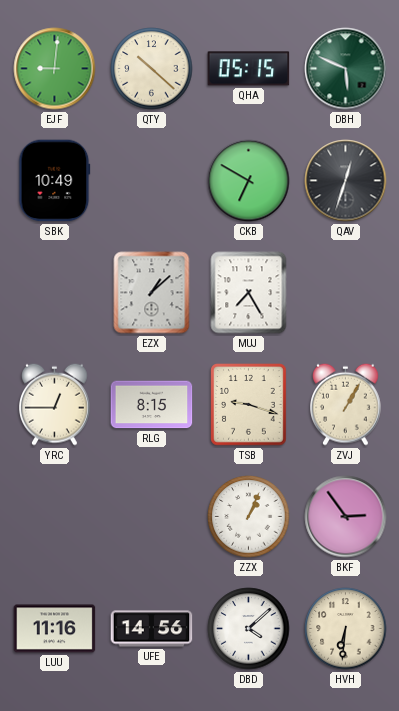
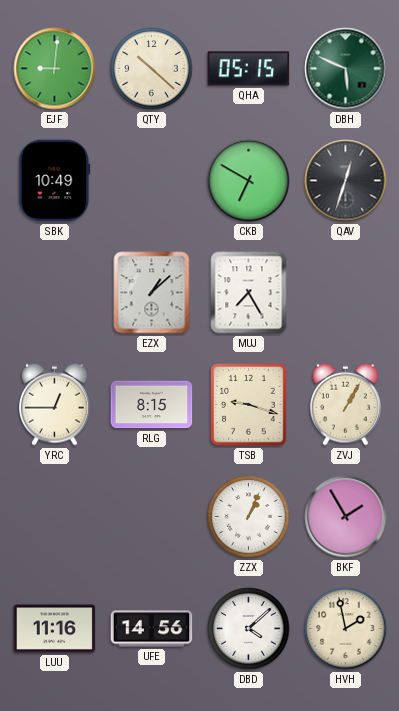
BKF: 2:54 -> 1:55 (346, 517)
HVH: 6:31 -> 1:58 (346, 629)
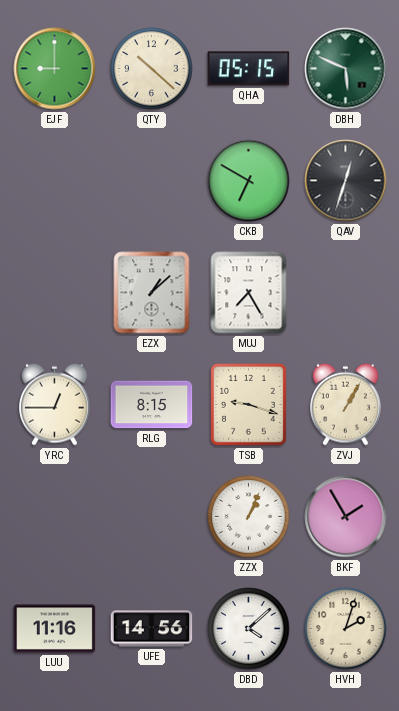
EJF: 9:01 -> 9:00 (55, 69)
SBK: 10:49 -> none (55, 181)
HVH: 1:58 -> 2:03 (346, 629)
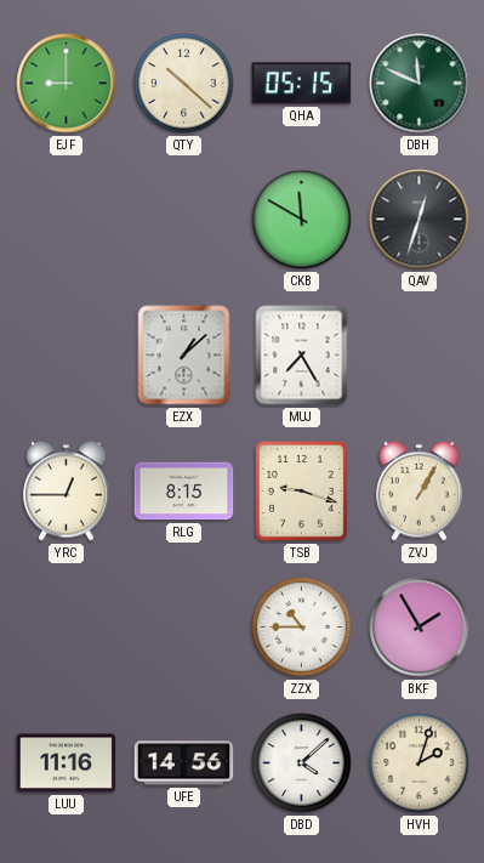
DBH: 5:49 -> 11:49 (420, 84)
CKB: 6:50 -> 11:50 (302, 220)
ZZX: 1:04 -> 10:45 (302, 628)
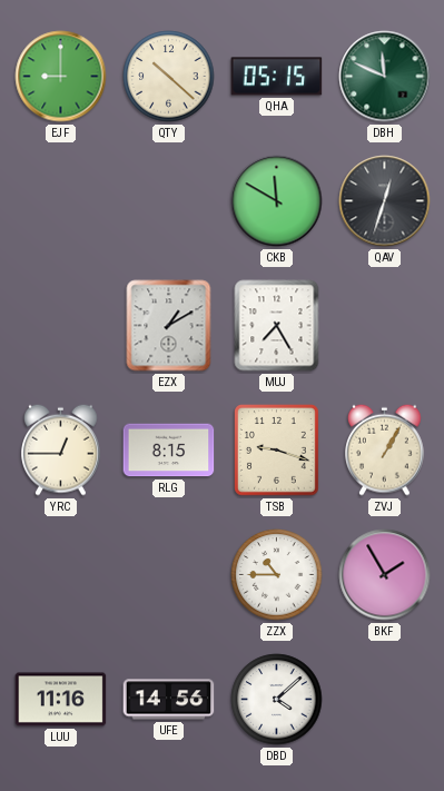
EZX: 1:08 -> 1:10 (169, 326)
HVH: 2:03 -> none (420, 763)
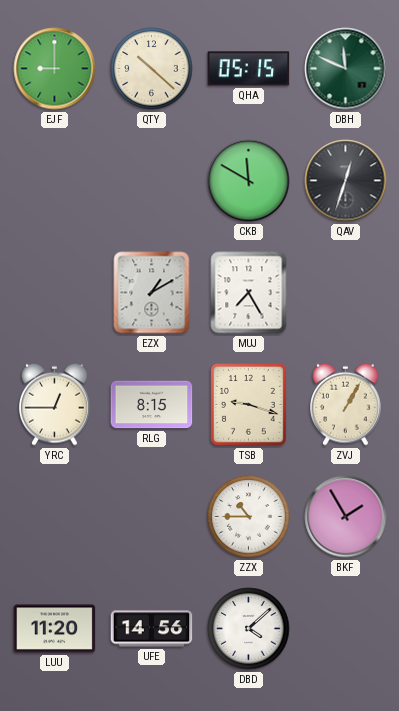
LUU: 11:16 -> 11:20 (55, 629)
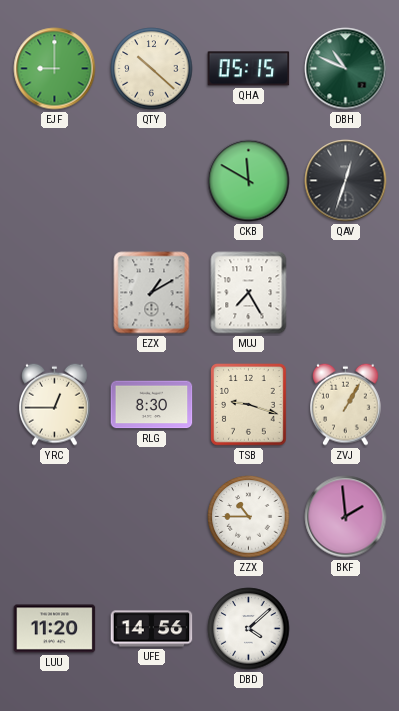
DBH: 11:49 -> 10:49 (346, 69)
RLG: 8:15 -> 8:30 (152, 405)
BKF: 1:55 -> 1:59 (346, 517)
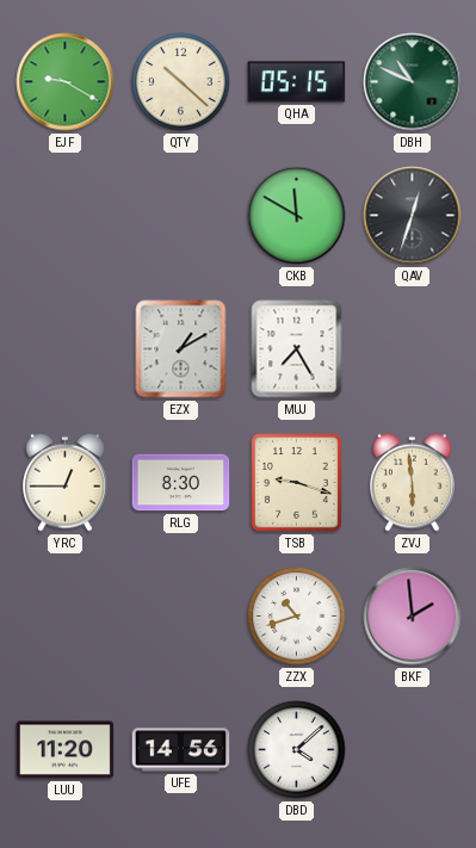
EJF: 9:00 -> 9:20 (66, 82)
ZVJ: 1:05 -> 5:59 (413, 482)
ZZX: 10:45 -> 10:42 (297, 617)
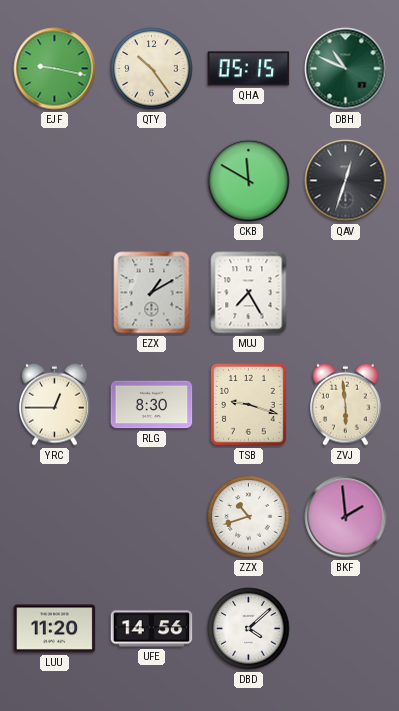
EJF: 9:20 -> 9:17 (55, 69)
QTY: 10:22 -> 10:24 (152, 69)
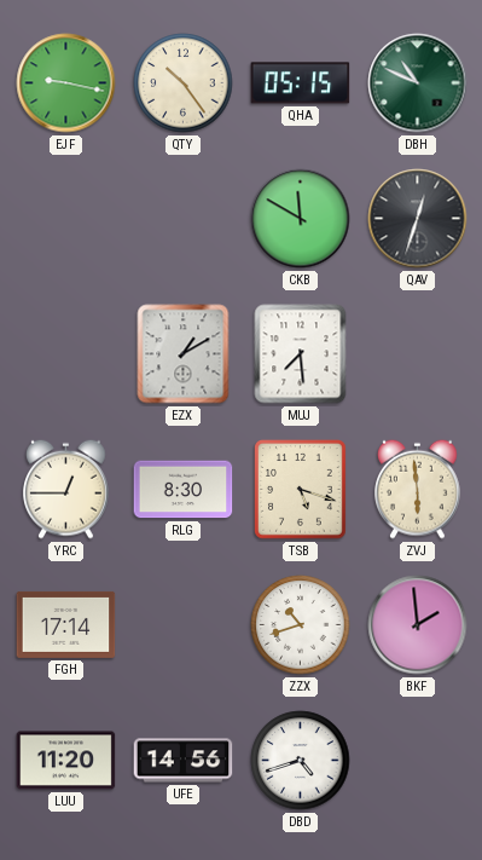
MUJ: 7:25 -> 7:29 (301, 354)
TSB: 9:18 -> 5:18 (301, 490)
FGH: none -> 17:14 (66, 624)
DBD: 4:08 -> 4:42 (301, 761)
